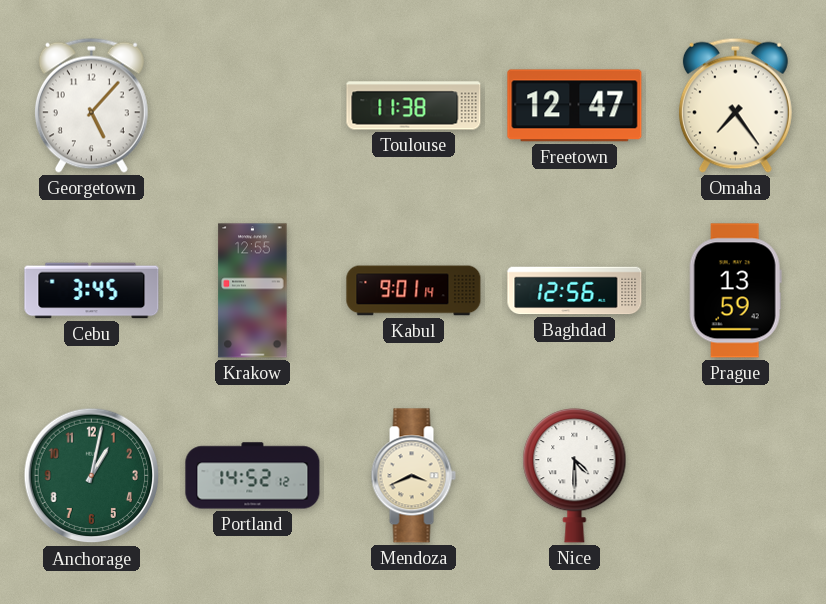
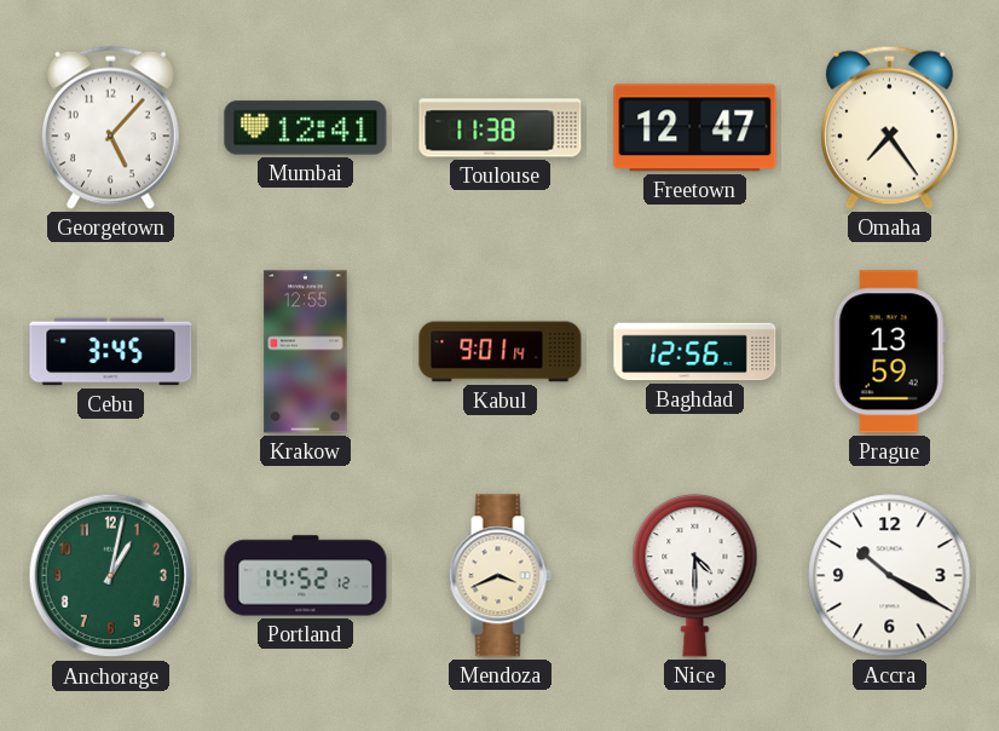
Mumbai: none -> 12:41 (306, 128)
Accra: none -> 10:20 (890, 576)
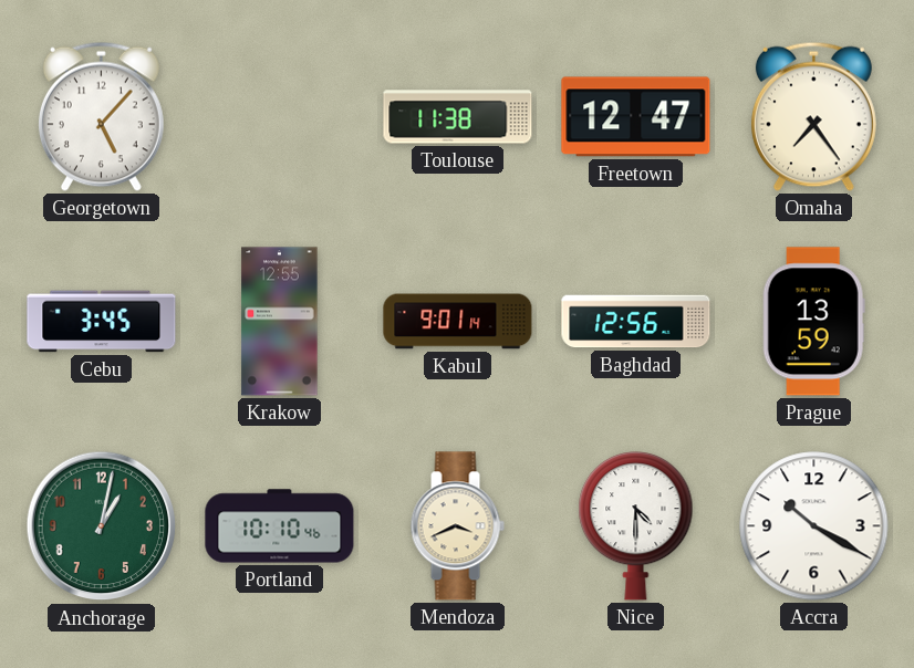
Mumbai: 12:41 -> none (306, 128)
Portland: 14:52 -> 10:10 (280, 526)
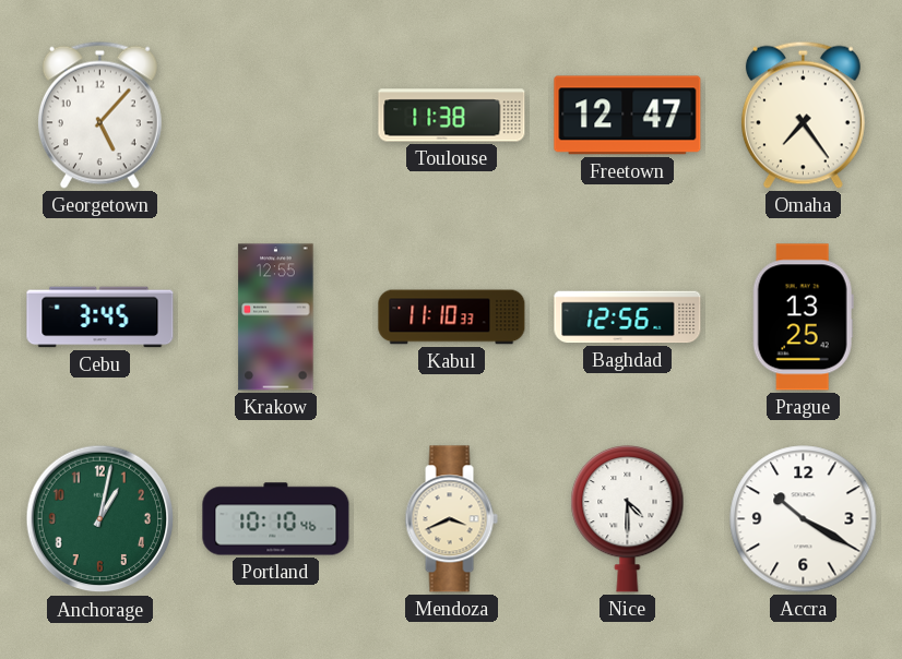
Kabul: 9:01 -> 11:10 (452, 317)
Prague: 13:59 -> 13:25 (803, 317)
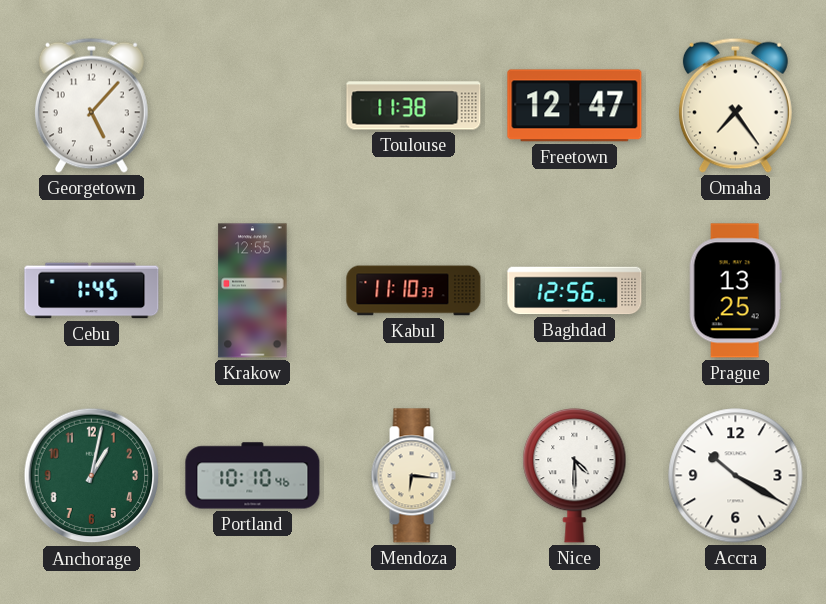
Cebu: 3:45 -> 1:45 (92, 291)
Mendoza: 3:41 -> 6:16 (413, 476)
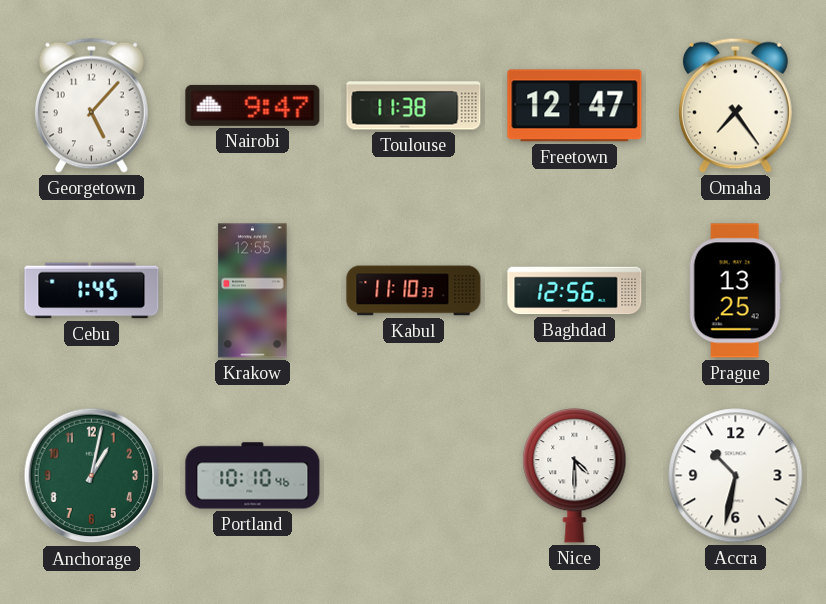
Nairobi: none -> 9:47 (253, 105)
Mendoza: 6:16 -> none (413, 476)
Accra: 10:20 -> 10:32 (736, 476)
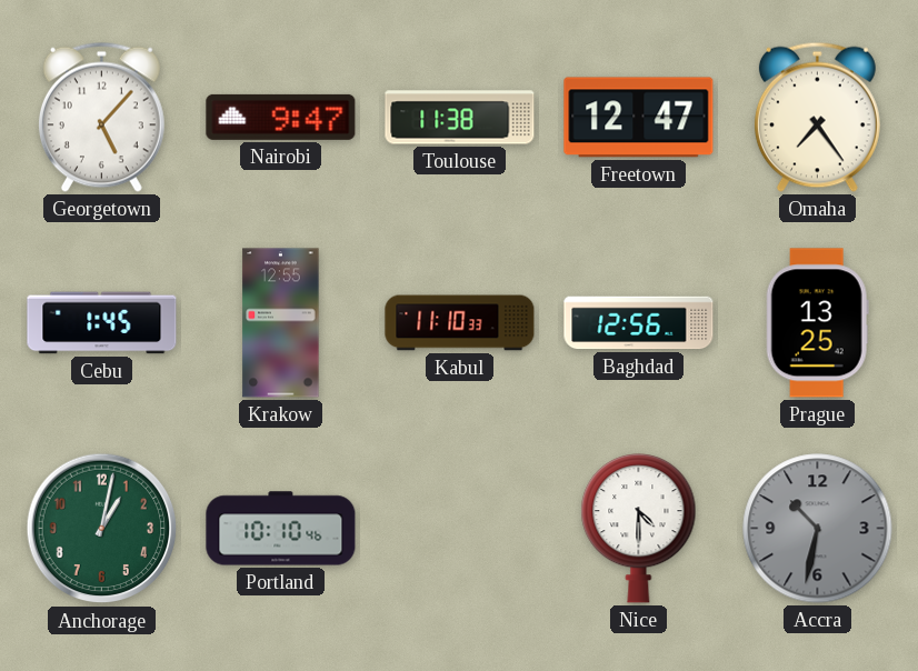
Accra dial: white -> grey (818, 529)
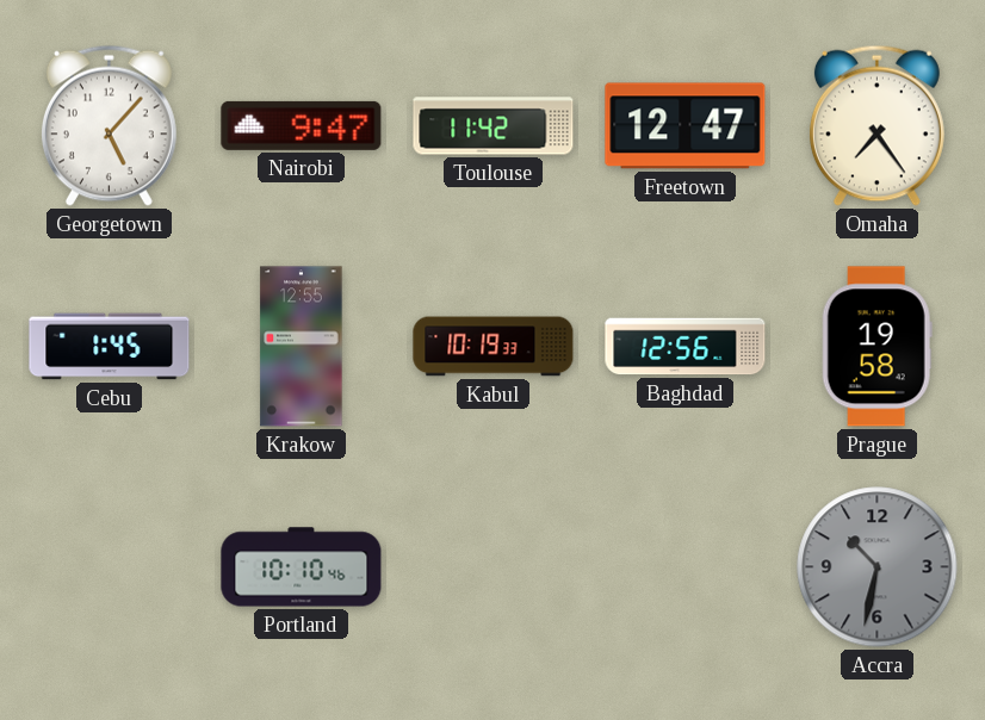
Toulouse: 11:38 -> 11:42 (494, 126)
Kabul: 11:10 -> 10:19 (494, 347)
Prague: 13:25 -> 19:58 (876, 347)
Anchorage: 1:02 -> none (102, 529)
Nice: 4:30 -> none (639, 529)
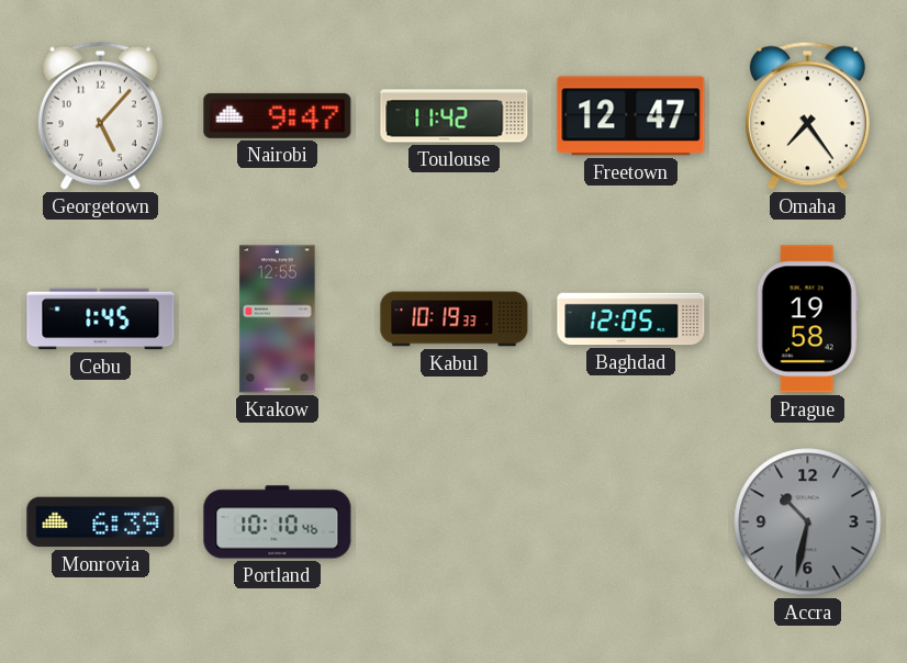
Baghdad: 12:56 -> 12:05 (631, 319)
Monrovia: none -> 6:39 (101, 522)
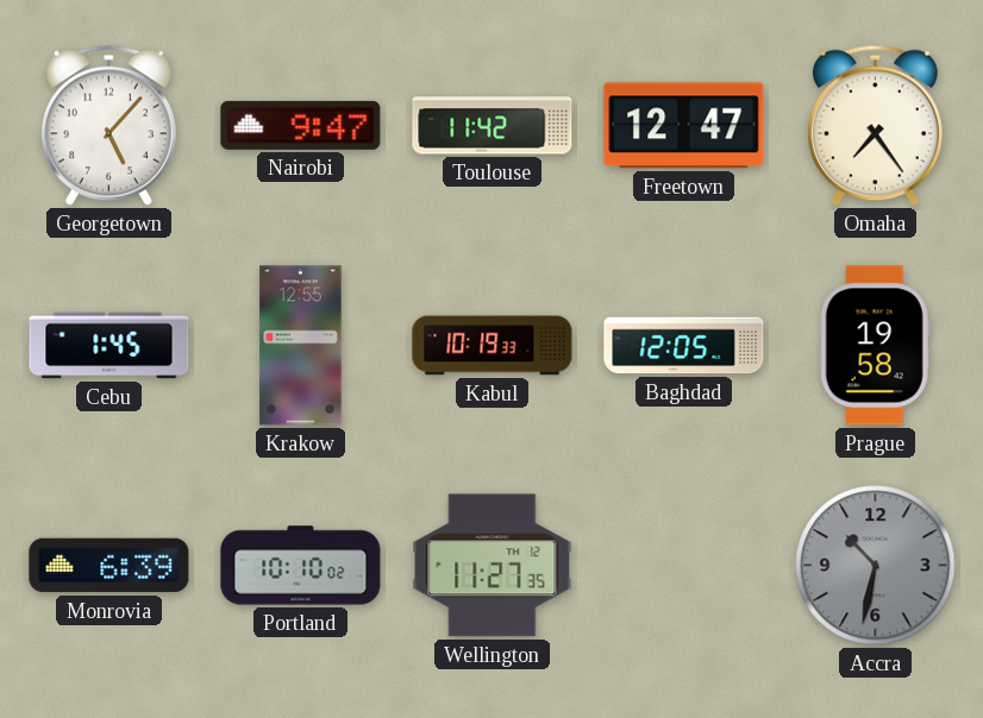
Portland: 10:10:46 -> 10:10:02 (301, 566)
Wellington: none -> 11:27 (493, 566)
